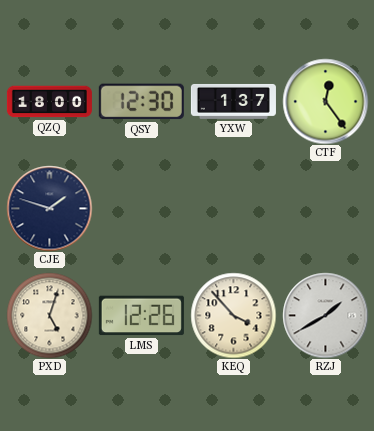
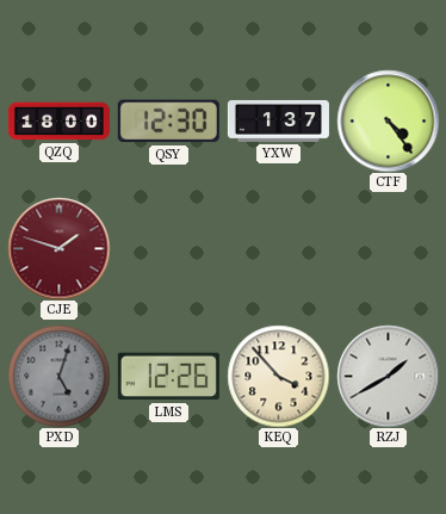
CTF: 12:24 -> 4:24 (388, 120)
CJE dial: navy -> burgundy (58, 248)
PXD dial: cream -> grey (58, 376)
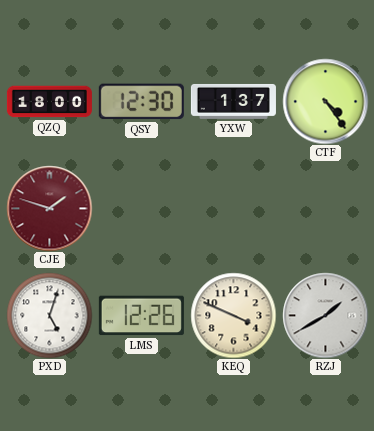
PXD dial: grey -> white (49, 315)
KEQ: 3:53 -> 3:49 (233, 315)
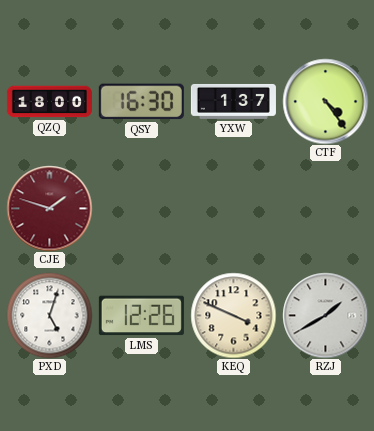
QSY: 12:30 -> 16:30 (141, 102)
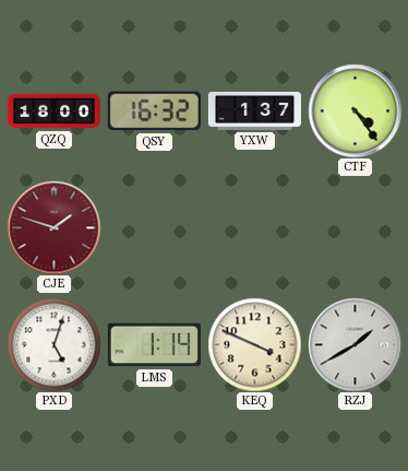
QSY: 16:30 -> 16:32 (154, 111)
LMS: 12:26 -> 1:14 (154, 345)
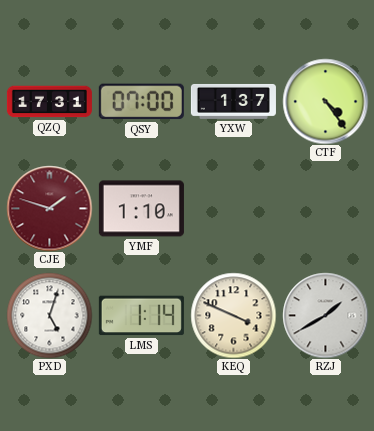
QZQ: 18:00 -> 17:31 (49, 102)
QSY: 16:32 -> 07:00 (141, 102)
YMF: none -> 1:10 (141, 209)
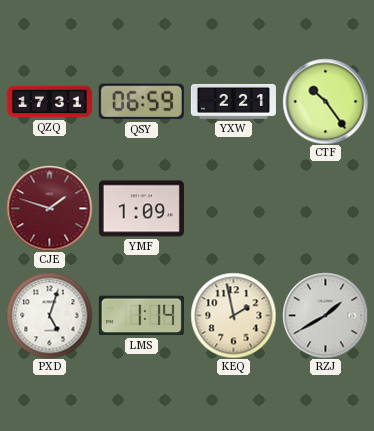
QSY: 07:00 -> 06:59 (141, 102)
YXW: 1:37 -> 2:21 (233, 101)
CTF: 4:24 -> 10:24 (325, 101)
YMF: 1:10 -> 1:09 (141, 209)
KEQ: 3:49 -> 1:58 (233, 315)
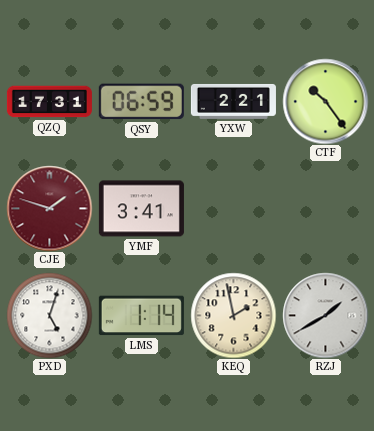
YMF: 1:09 -> 3:41 (141, 209)
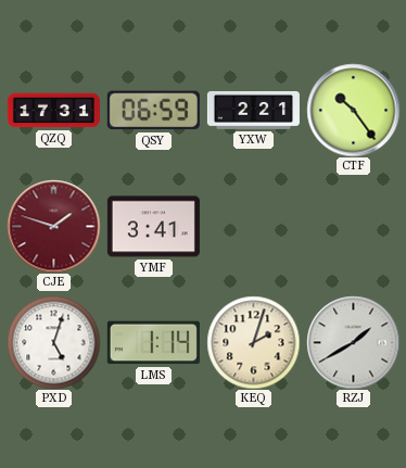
KEQ: 1:58 -> 2:03 (253, 342)
